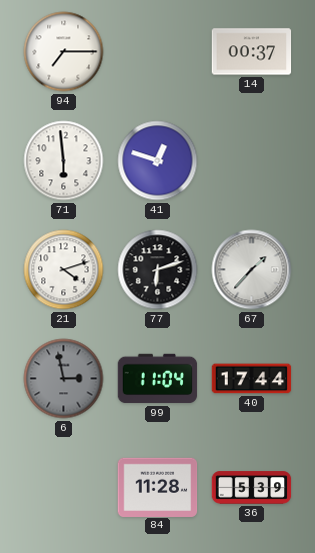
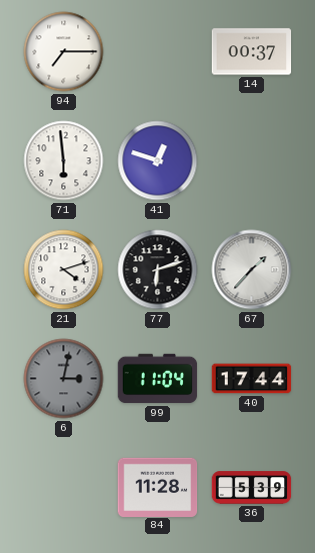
6: 2:58 -> 3:02 (64, 379)
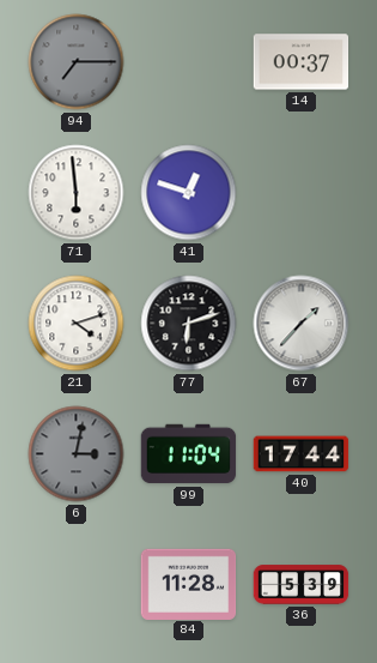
94 dial: white -> grey (77, 62)
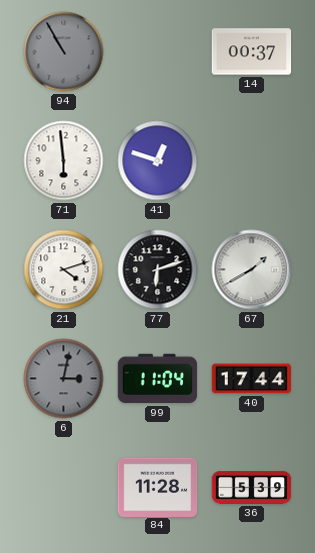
94: 7:15 -> 10:55 (64, 52)
67: 1:37 -> 1:40 (252, 270)
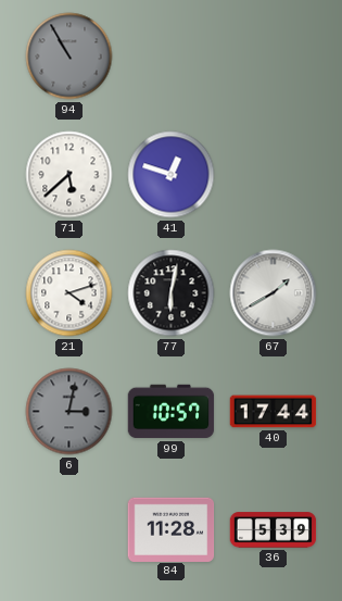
14: 00:37 -> none (252, 52)
71: 5:59 -> 5:38 (69, 175)
77: 6:12 -> 6:02 (172, 293)
99: 11:04 -> 10:57 (172, 412)
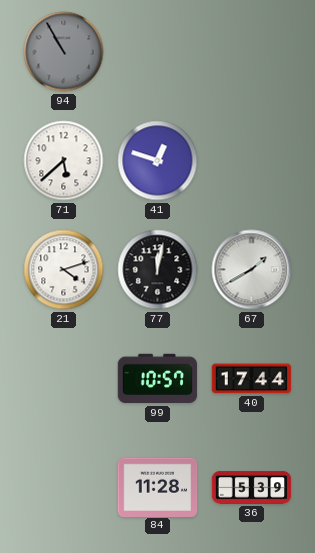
77: 6:02 -> 12:02 (158, 270)
6: 3:02 -> none (69, 412)
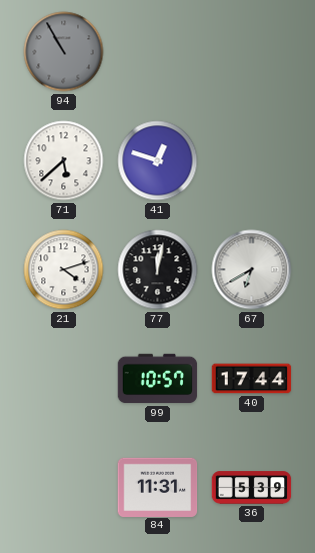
67: 1:40 -> 6:40 (252, 270)
84: 11:28 -> 11:31 (158, 487)
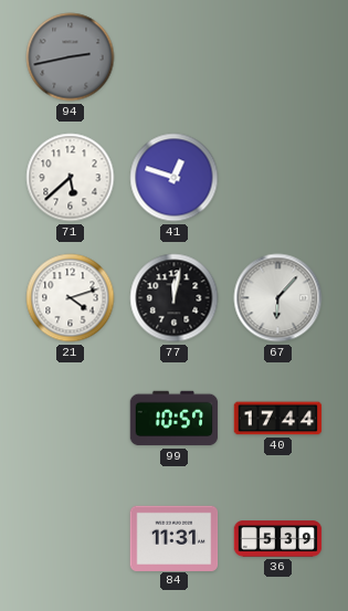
94: 10:55 -> 2:43 (71, 57)
67: 6:40 -> 6:07 (278, 298)
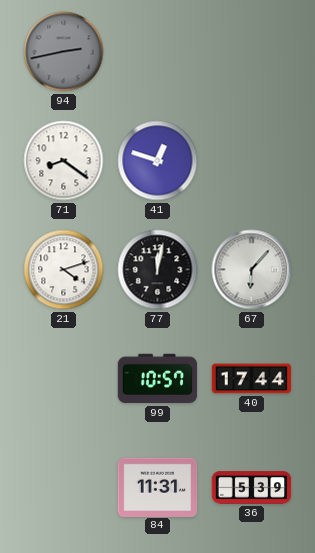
71: 5:38 -> 8:21 (64, 161)
